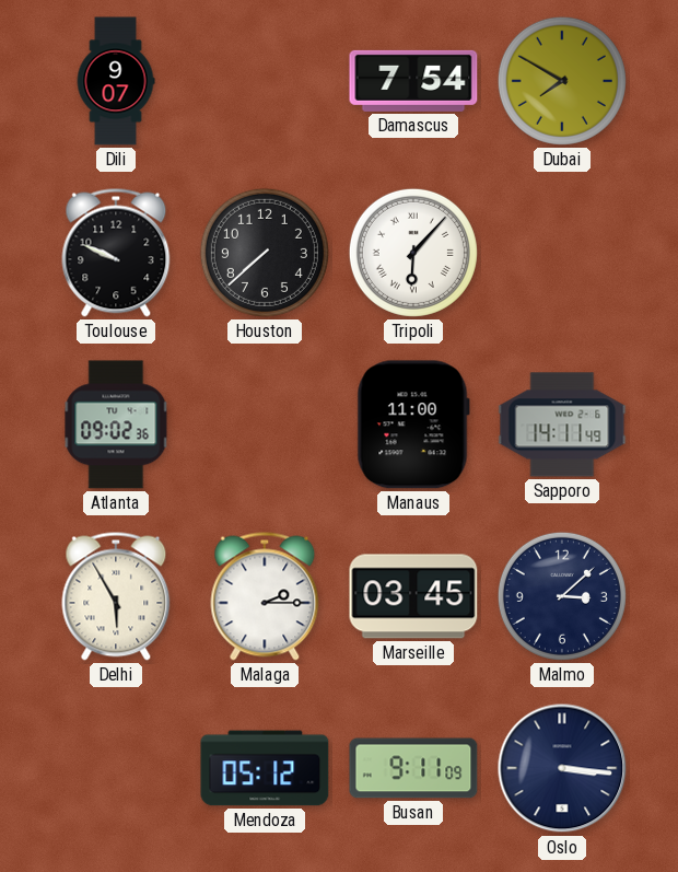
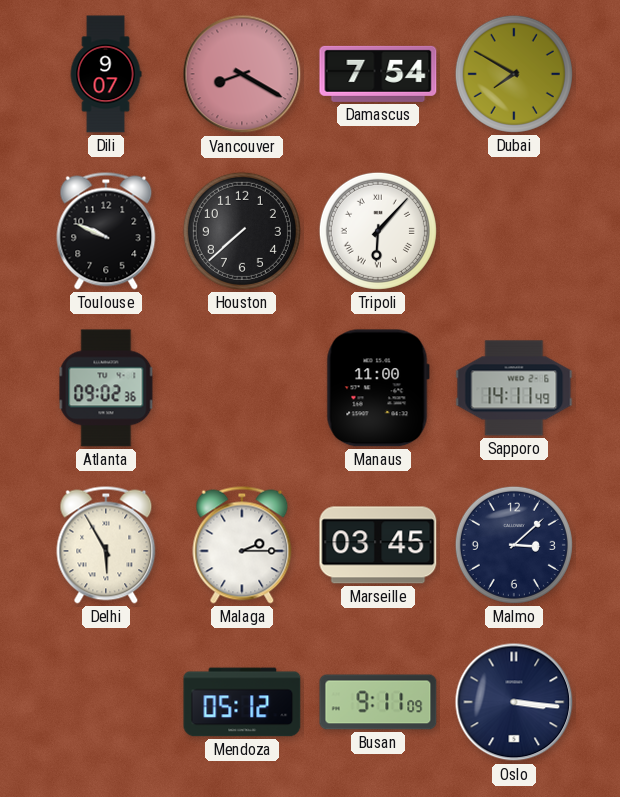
Vancouver: none -> 8:20 (242, 74)
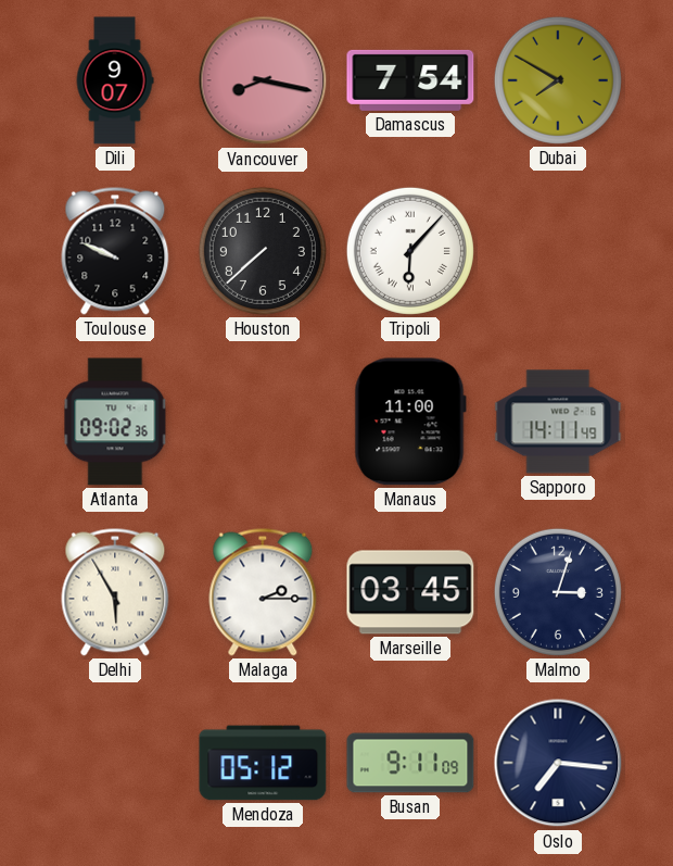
Vancouver: 8:20 -> 8:17 (263, 80)
Malmo: 3:08 -> 3:03 (558, 592)
Oslo: 3:16 -> 7:16 (558, 763)
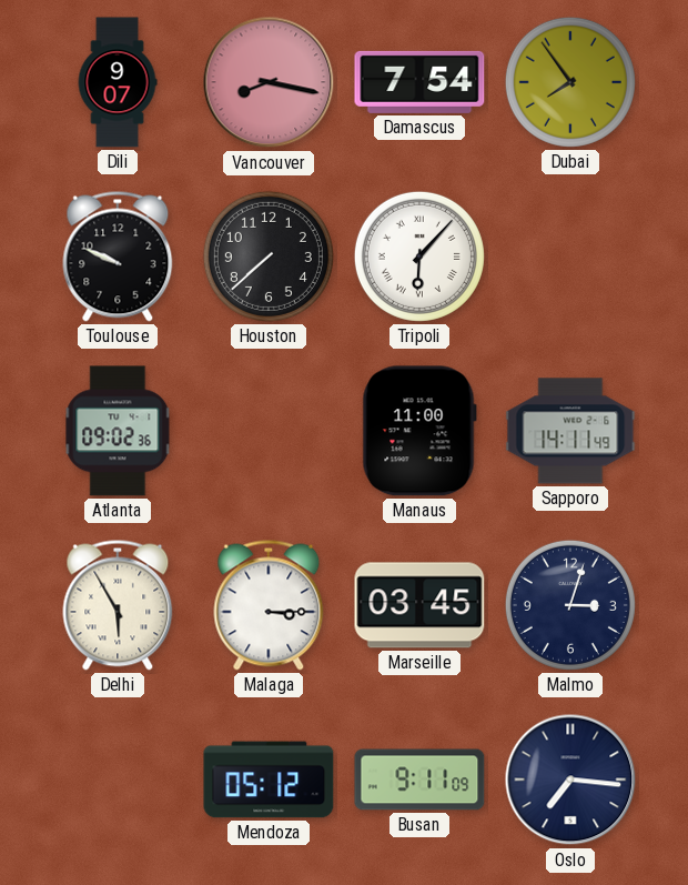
Dubai: 7:50 -> 7:54 (570, 82)
Malaga: 2:15 -> 3:15 (269, 605)
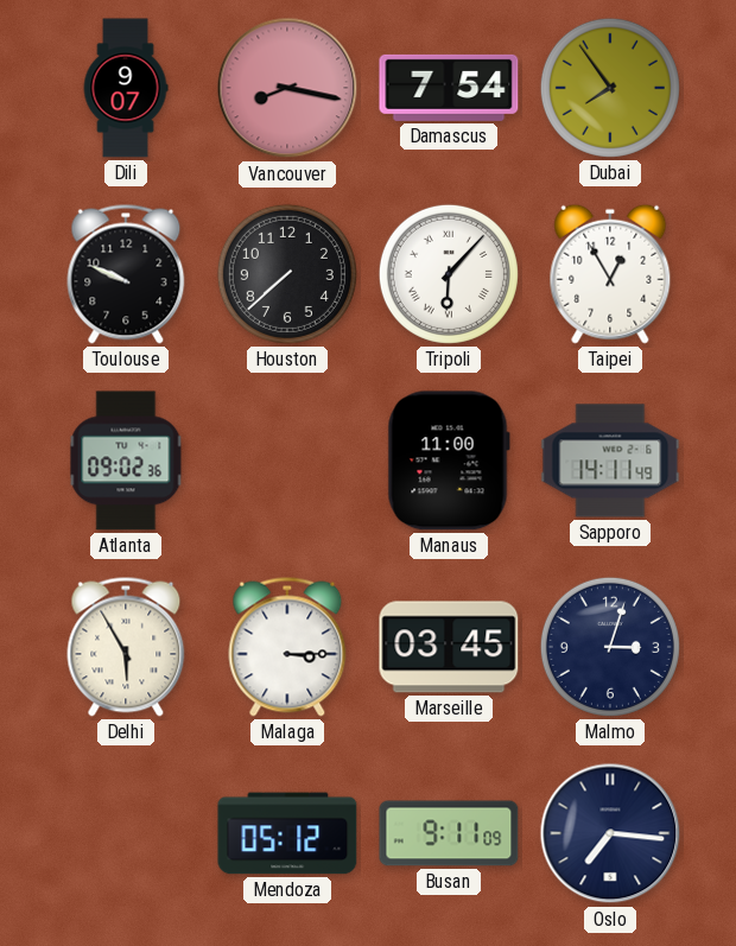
Taipei: none -> 12:55 (610, 274)
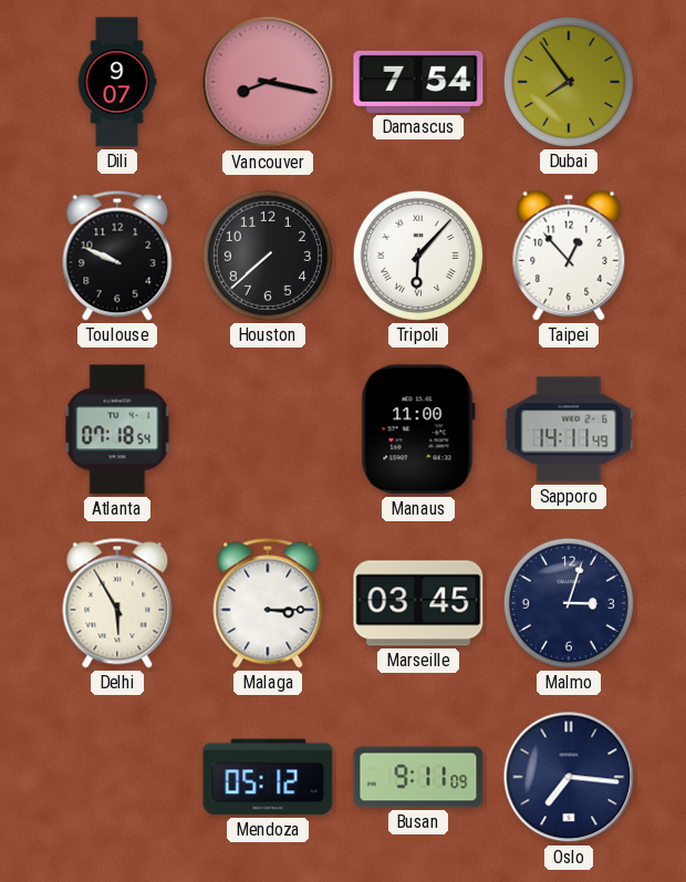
Taipei: 12:55 -> 12:53 (569, 256)
Atlanta: 09:02 -> 07:18 (117, 429)
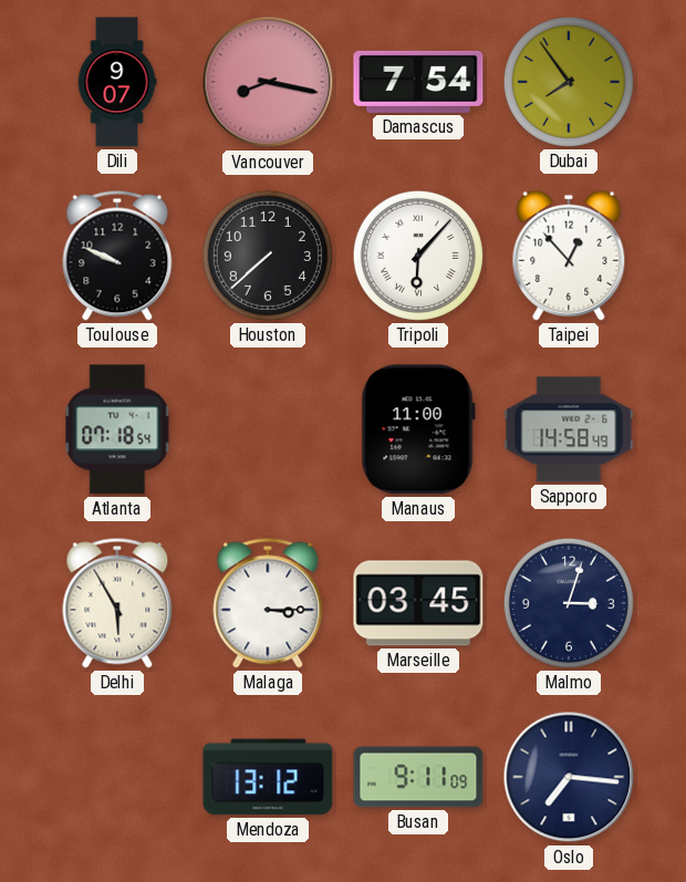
Sapporo: 14:11 -> 14:58 (569, 429)
Mendoza: 05:12 -> 13:12 (268, 777)
